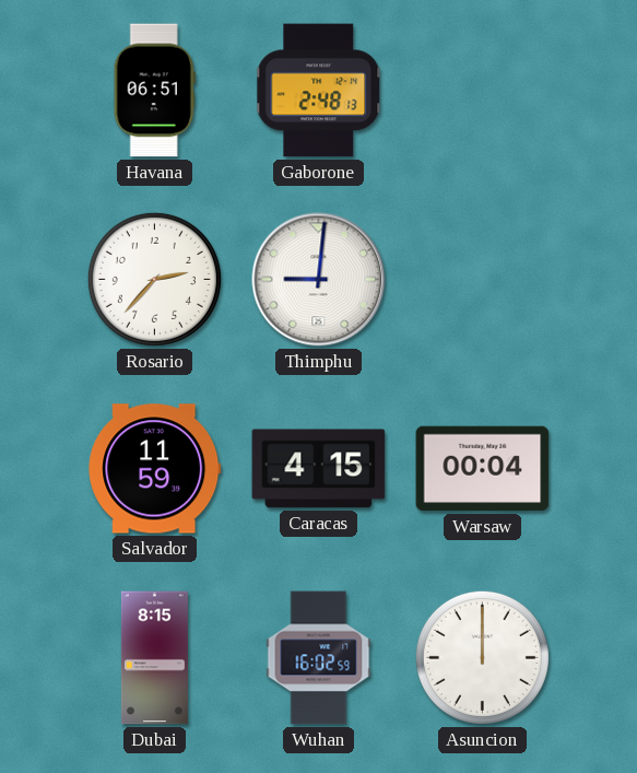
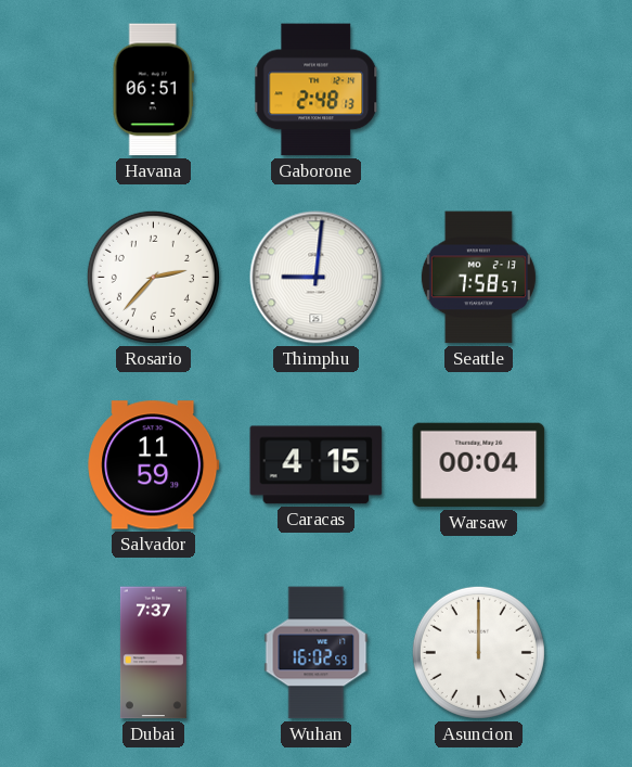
Seattle: none -> 7:58 (478, 278)
Dubai: 8:15 -> 7:37 (153, 653)
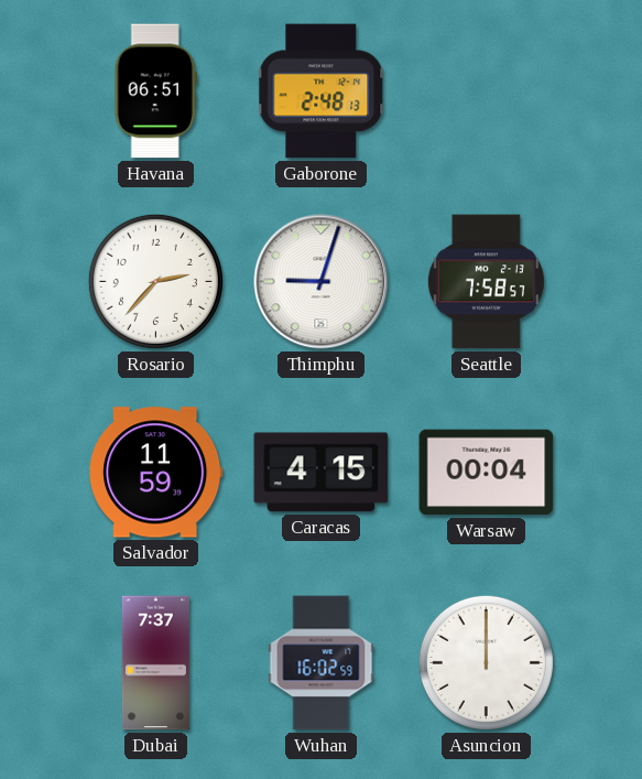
Thimphu: 9:01 -> 9:03 (322, 282)
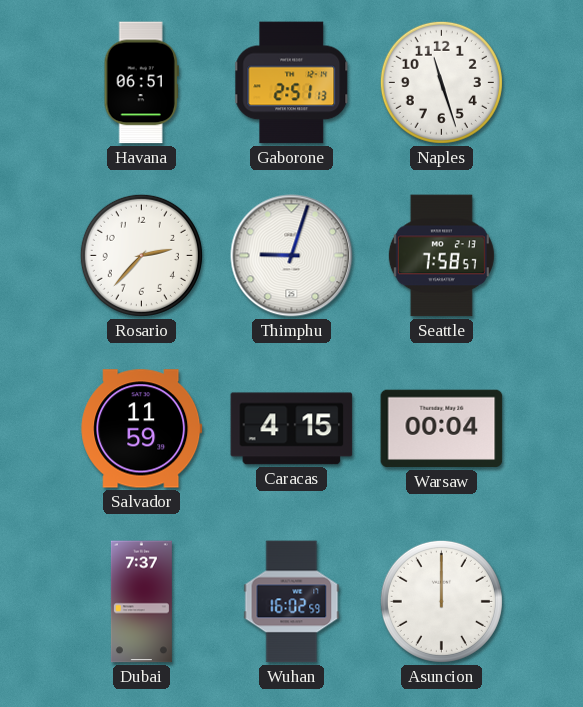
Gaborone: 2:48 -> 2:51 (292, 83)
Naples: none -> 11:27 (441, 82)
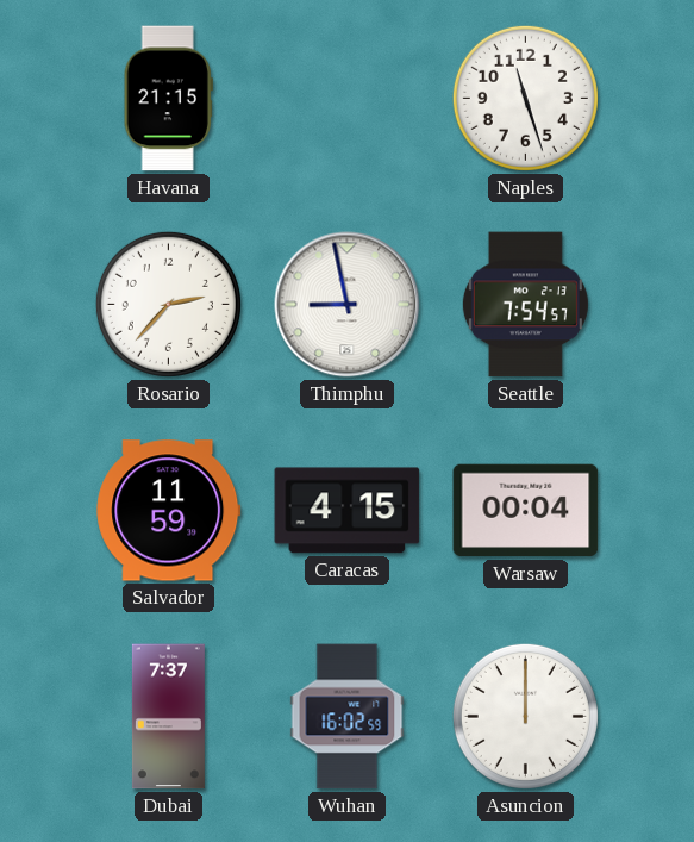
Havana: 06:51 -> 21:15 (168, 99)
Gaborone: 2:51 -> none (292, 83)
Thimphu: 9:03 -> 8:58 (348, 305)
Seattle: 7:58 -> 7:54 (525, 305)
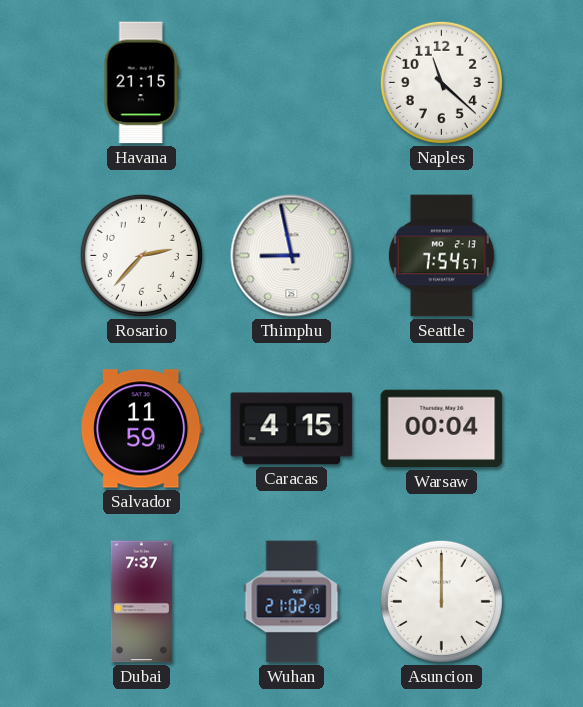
Naples: 11:27 -> 11:22 (441, 82)
Wuhan: 16:02 -> 21:02 (292, 602)
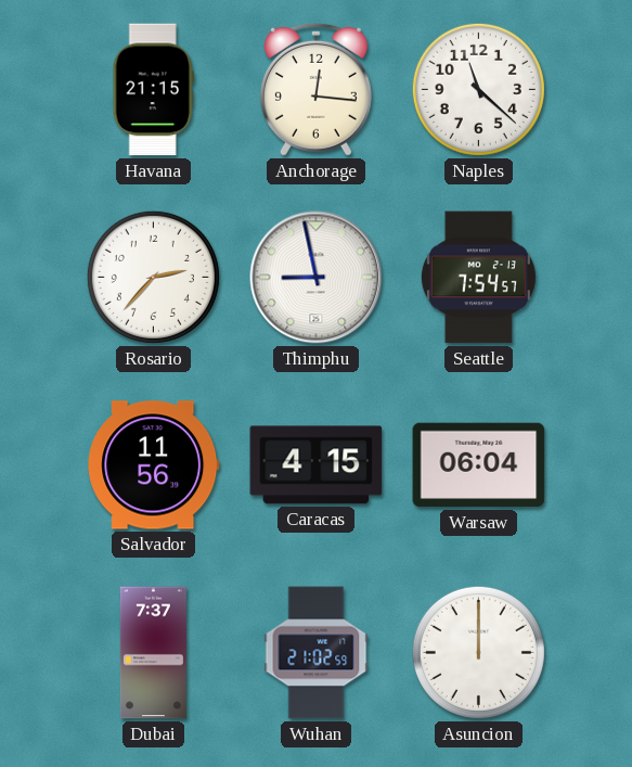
Anchorage: none -> 12:16 (315, 89)
Salvador: 11:59 -> 11:56 (154, 465)
Warsaw: 00:04 -> 06:04 (479, 465)
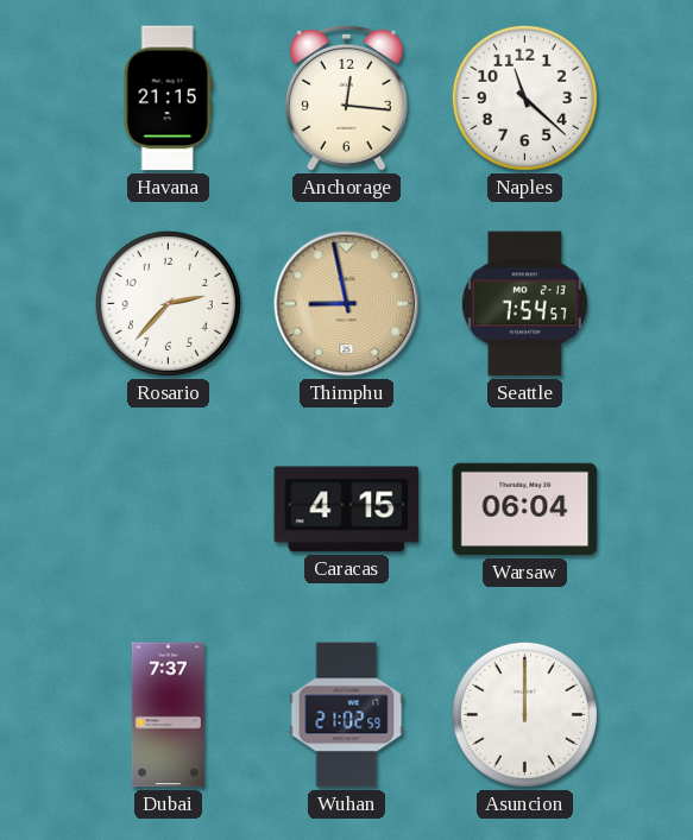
Thimphu dial: white -> champagne (347, 304)
Salvador: 11:56 -> none (154, 465)
